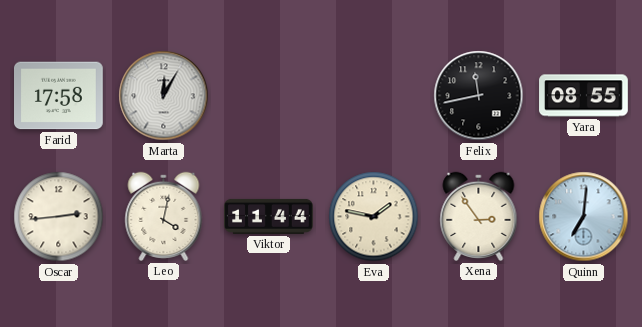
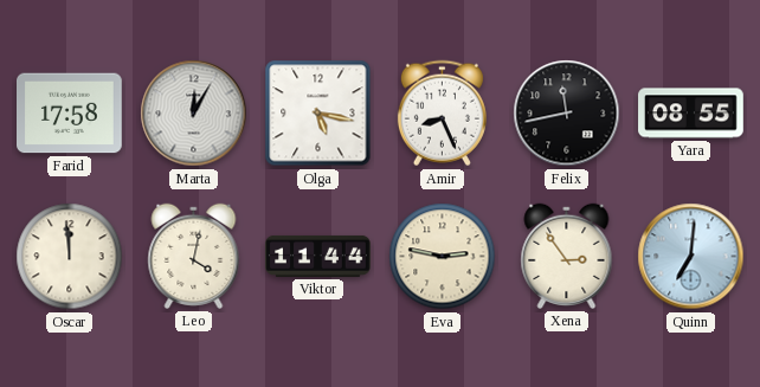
Olga: none -> 5:17 (318, 114)
Amir: none -> 8:26 (442, 114)
Oscar: 2:44 -> 11:59 (70, 257)
Eva: 1:47 -> 2:47 (443, 257)
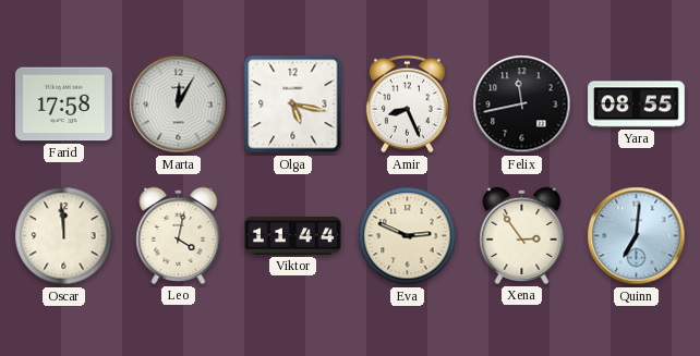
Eva: 2:47 -> 2:49 (408, 236)
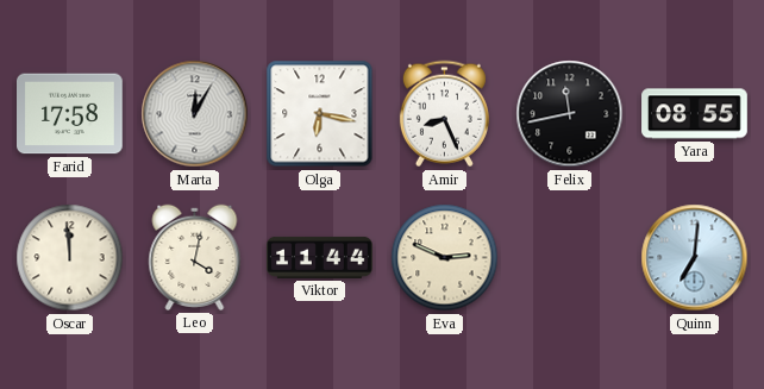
Olga: 5:17 -> 6:17 (320, 114)
Xena: 2:54 -> none (522, 235)
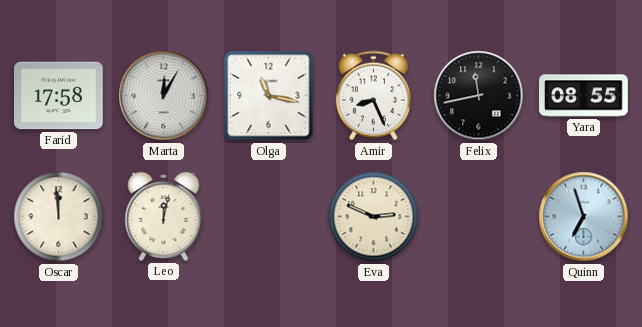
Olga: 6:17 -> 11:17 (269, 96)
Leo: 4:02 -> 12:02 (164, 216)
Viktor: 11:44 -> none (320, 257)
Quinn: 7:01 -> 6:57 (584, 217)
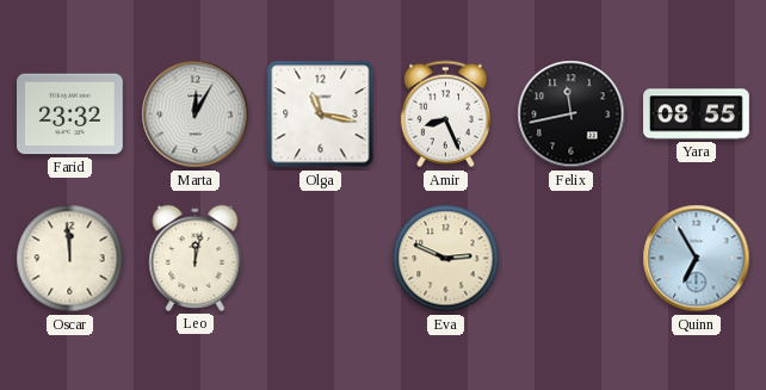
Farid: 17:58 -> 23:32 (70, 114)
Quinn: 6:57 -> 6:55 (697, 259)
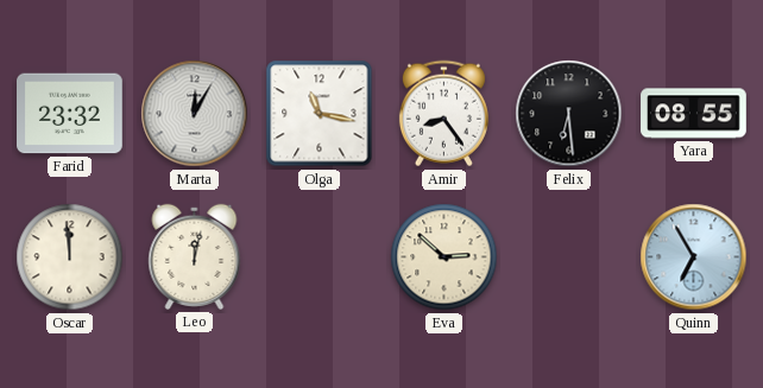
Amir: 8:26 -> 8:24 (443, 114)
Felix: 11:43 -> 6:29 (569, 114)
Eva: 2:49 -> 2:52 (444, 257)
